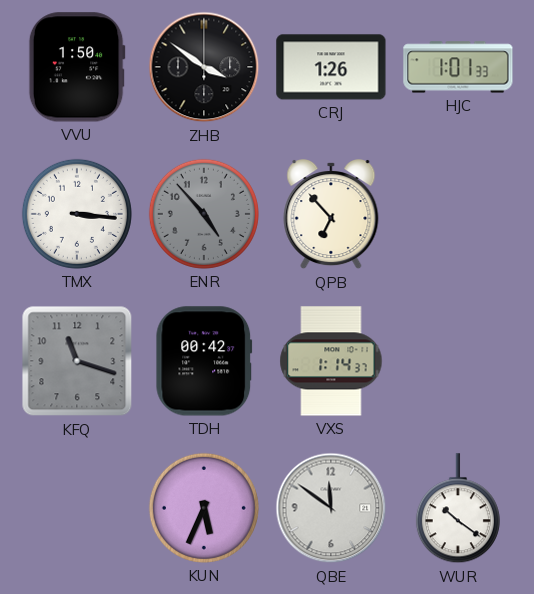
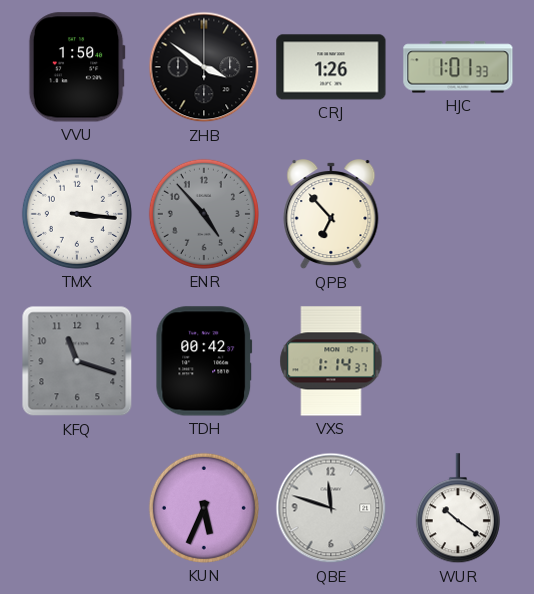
QBE: 11:51 -> 11:48 (331, 508)
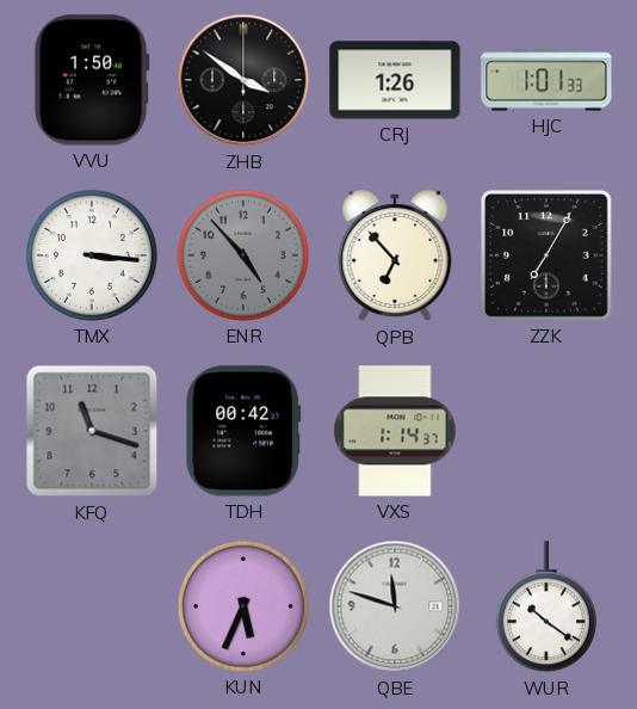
ZZK: none -> 7:05 (548, 257)
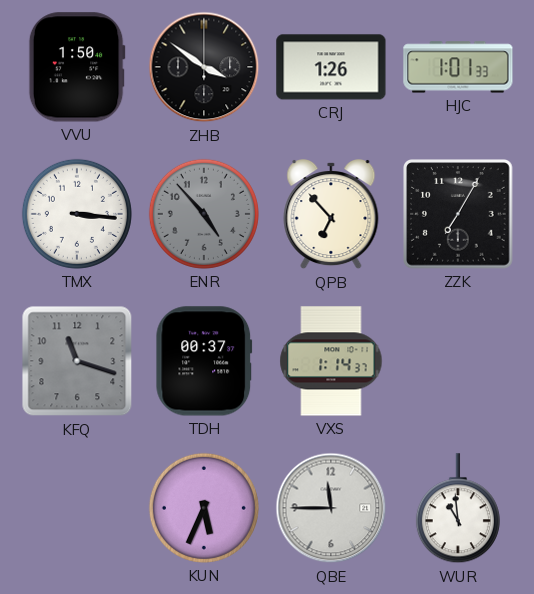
TDH: 00:42 -> 00:37 (204, 361)
QBE: 11:48 -> 11:45 (331, 508)
WUR: 10:21 -> 10:59 (458, 509)
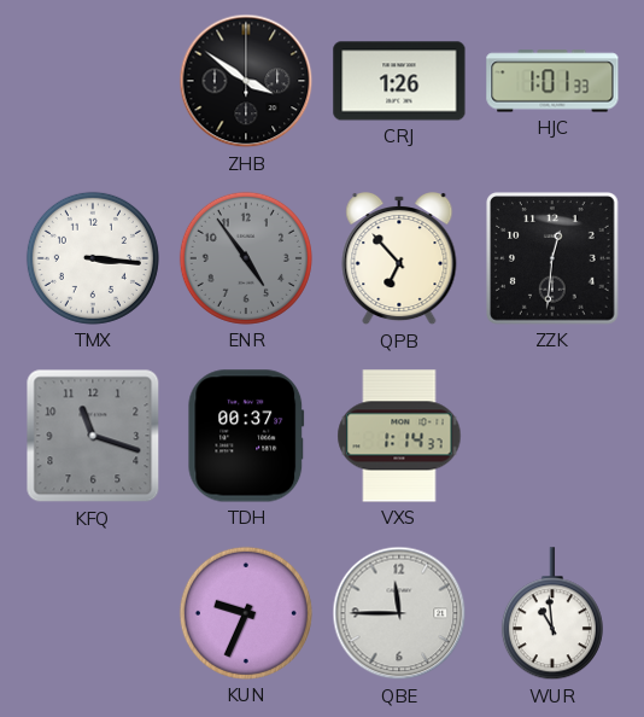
VVU: 1:50 -> none (77, 67)
ENR: 4:53 -> 4:54 (246, 258)
ZZK: 7:05 -> 12:31 (554, 260)
KUN: 5:34 -> 9:34 (246, 613)
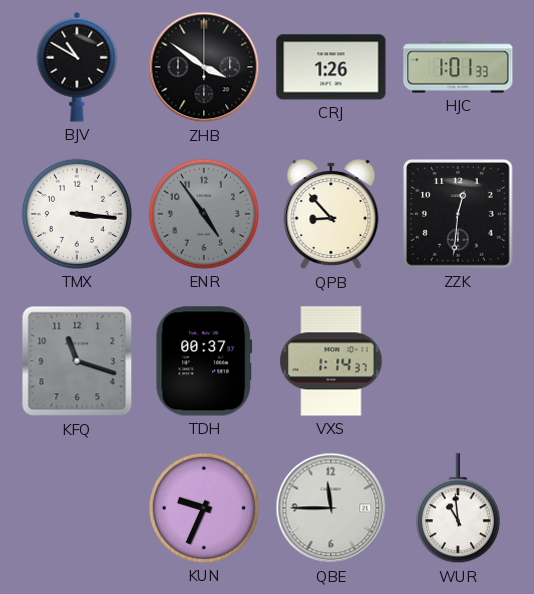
BJV: none -> 10:50 (77, 67)
QPB: 6:53 -> 8:53 (331, 215)
